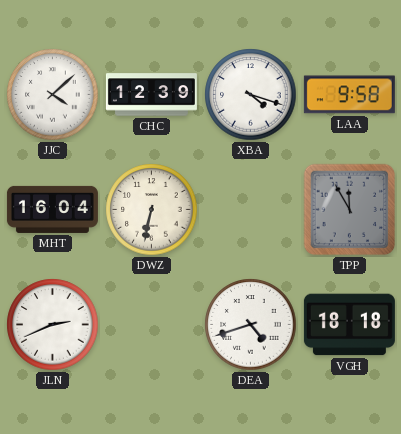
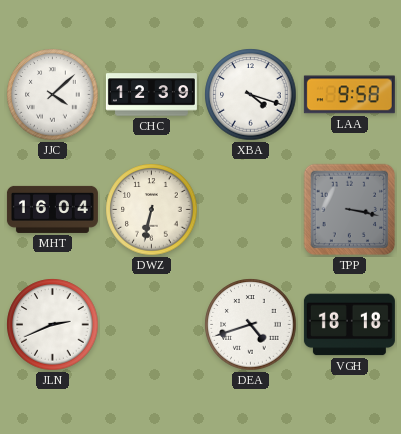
TPP: 11:55 -> 3:17 (350, 210)
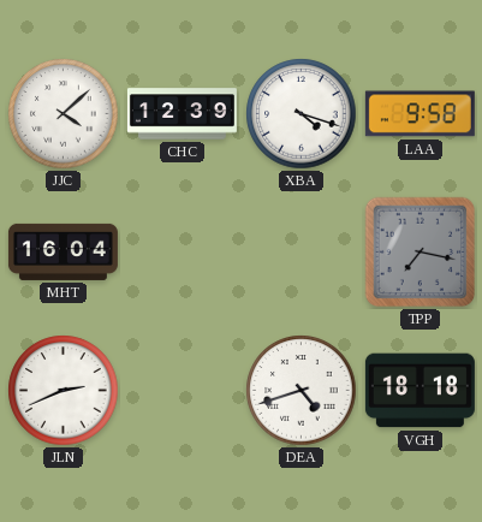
DWZ: 6:32 -> none (152, 210)
TPP: 3:17 -> 7:17 (421, 253)
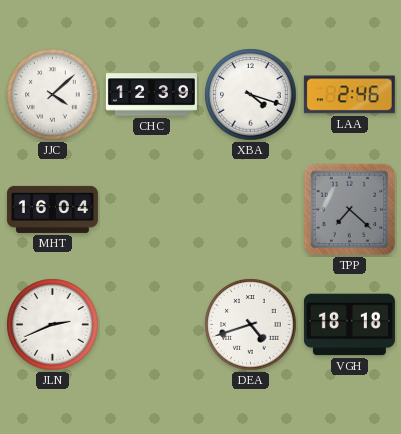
LAA: 9:58 -> 2:46 (349, 95)
TPP: 7:17 -> 7:22 (350, 210)
